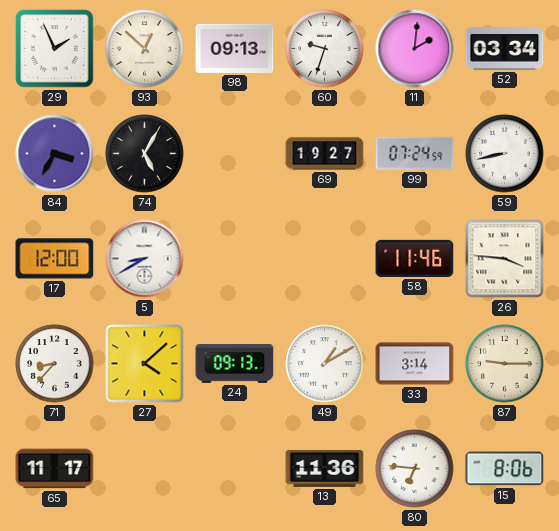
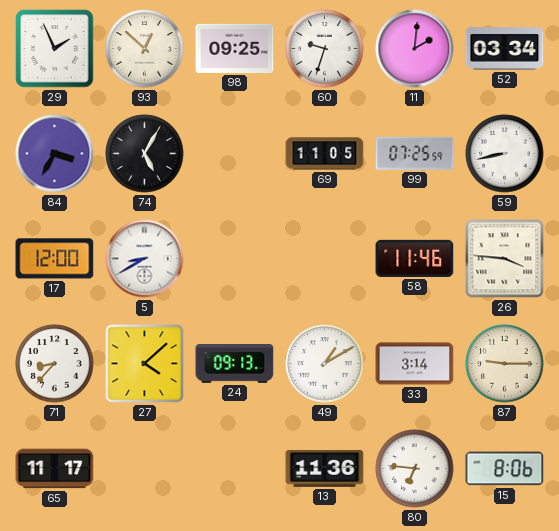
98: 09:13 -> 09:25 (235, 48)
69: 19:27 -> 11:05 (325, 154)
99: 07:24 -> 07:25 (415, 153)
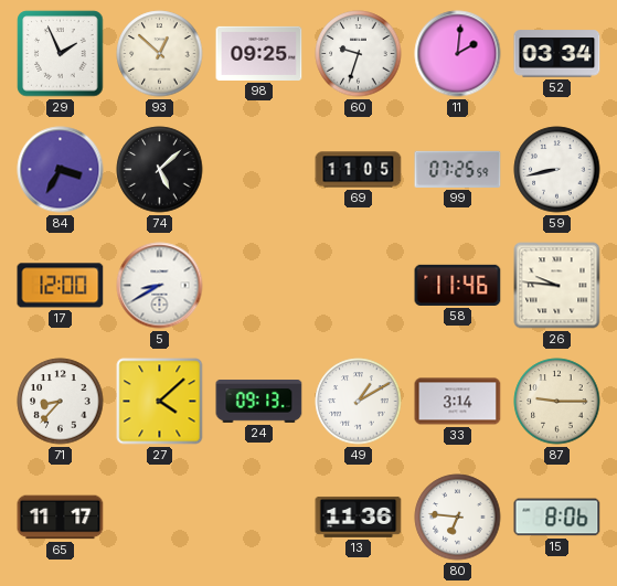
74: 5:05 -> 5:08 (160, 170)
26: 3:46 -> 9:46 (557, 286)
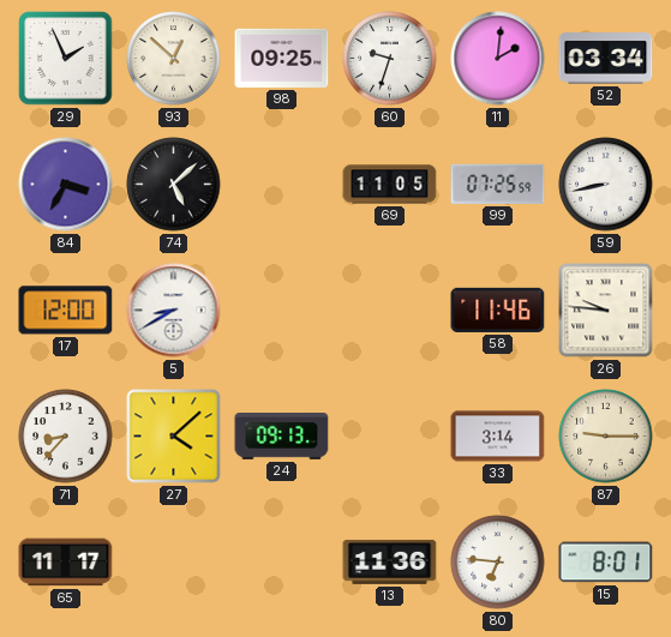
49: 1:10 -> none (359, 402)
15: 8:06 -> 8:01 (606, 563)
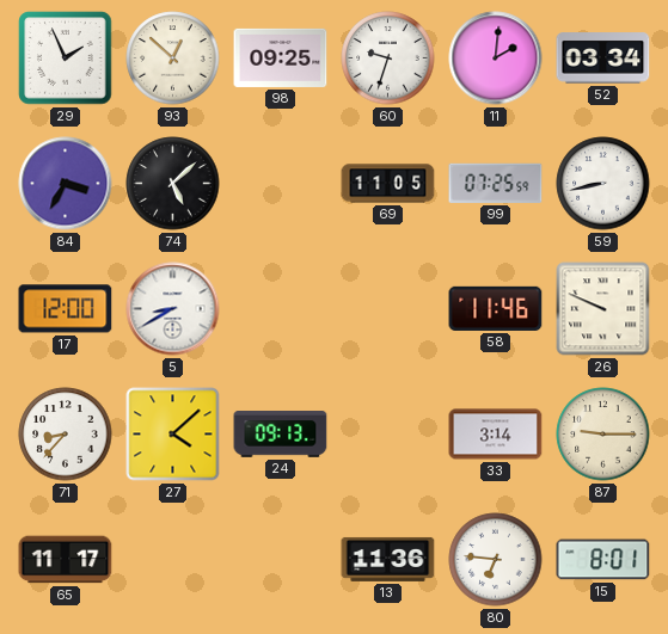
26: 9:46 -> 9:49 (603, 309)
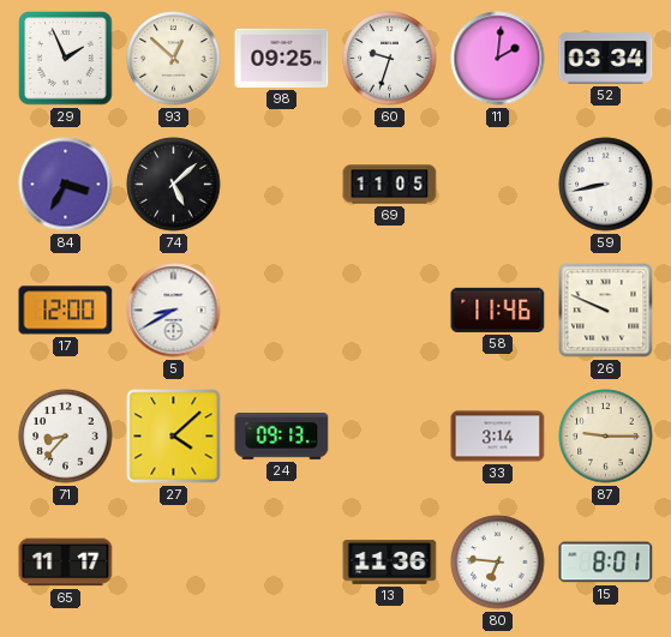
99: 07:25 -> none (496, 183)
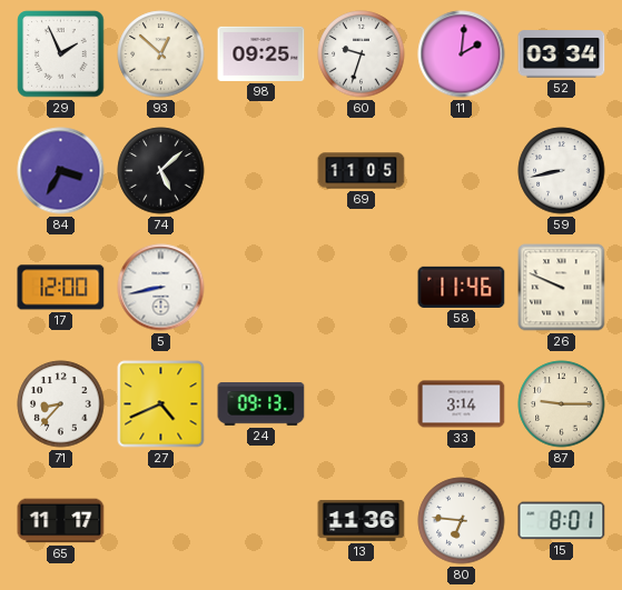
5: 8:40 -> 8:43 (161, 288)
27: 4:08 -> 4:41 (161, 404)
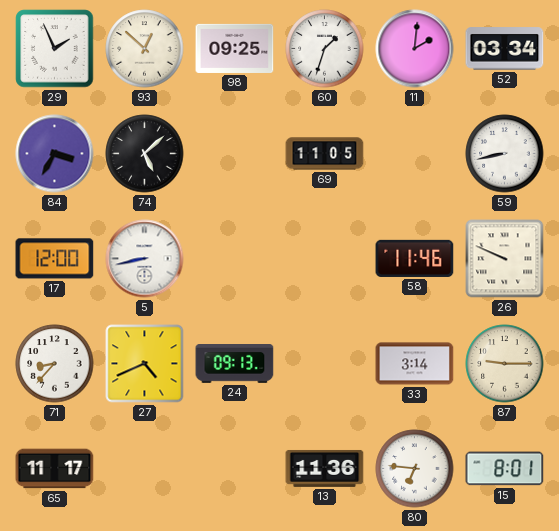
60: 9:33 -> 1:33 (325, 49)
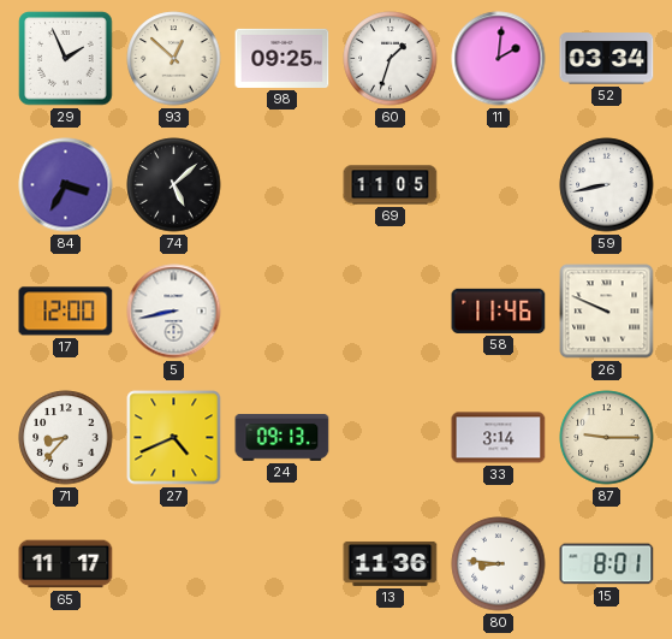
80: 6:46 -> 8:46 (499, 564)
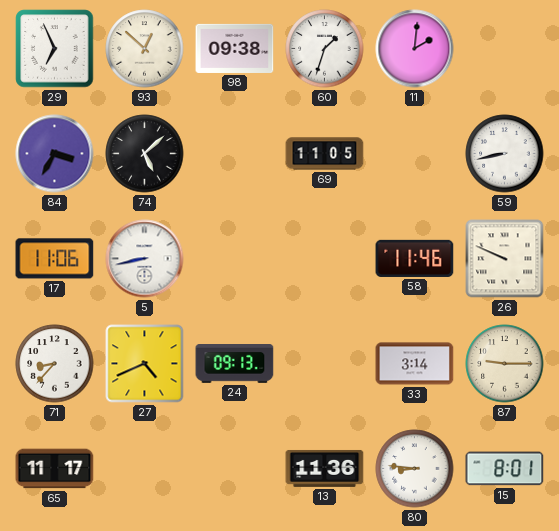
29: 1:56 -> 6:56 (55, 49)
98: 09:25 -> 09:38 (235, 48)
52: 03:34 -> none (607, 59)
17: 12:00 -> 11:06 (55, 259)
